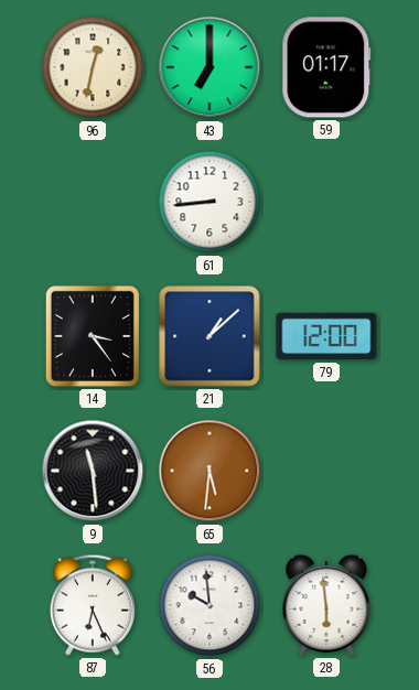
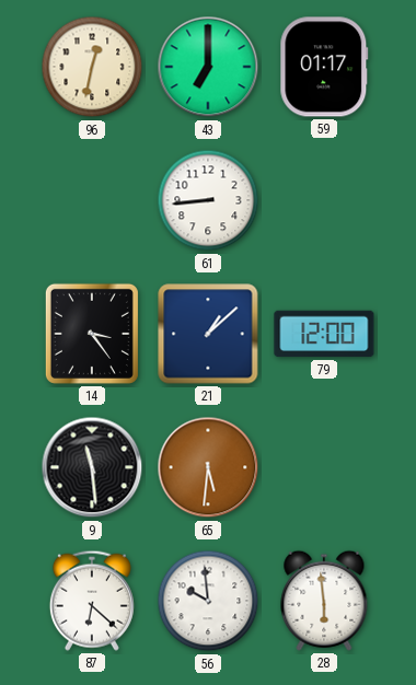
87: 6:26 -> 6:22 (92, 601)
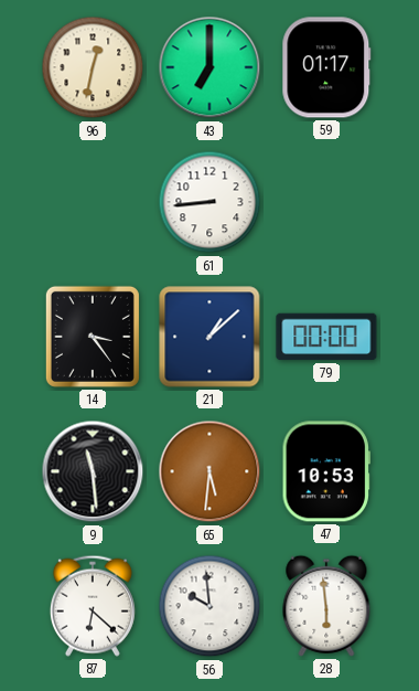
79: 12:00 -> 00:00 (326, 337)
47: none -> 10:53 (326, 471)
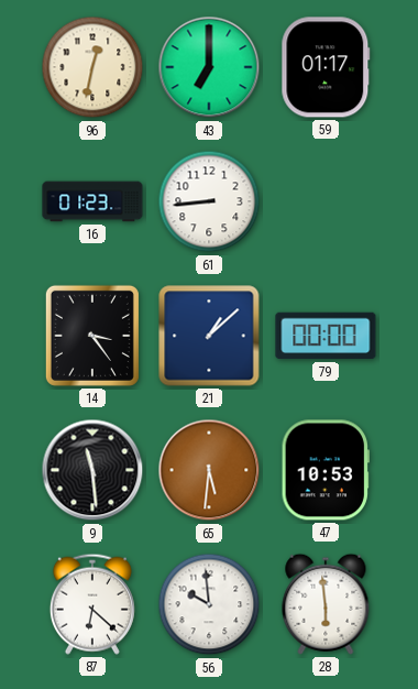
16: none -> 01:23 (92, 201)
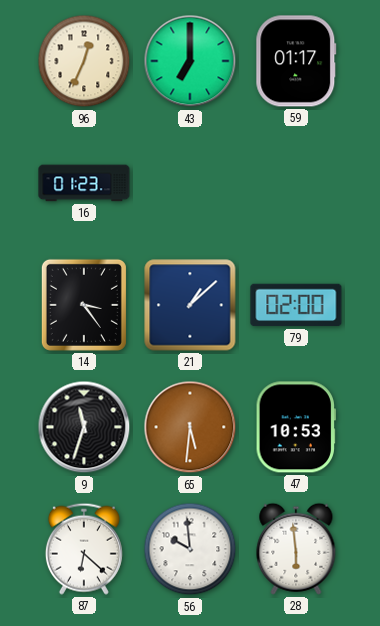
96: 12:32 -> 12:34 (84, 61)
61: 8:44 -> none (209, 201)
79: 00:00 -> 02:00 (296, 305)
9: 11:29 -> 11:33 (84, 427)
